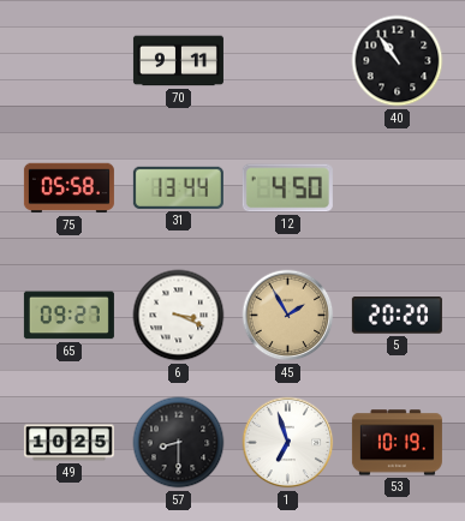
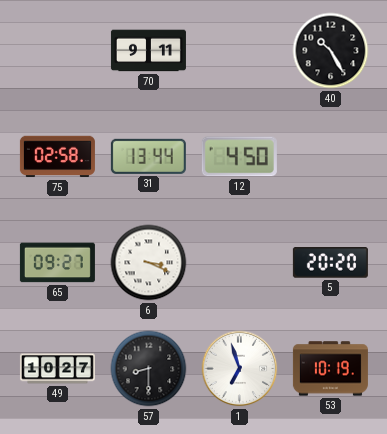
40: 10:54 -> 10:25 (331, 51)
75: 05:58 -> 02:58 (57, 157)
45: 1:55 -> none (288, 316)
49: 10:25 -> 10:27 (57, 369)
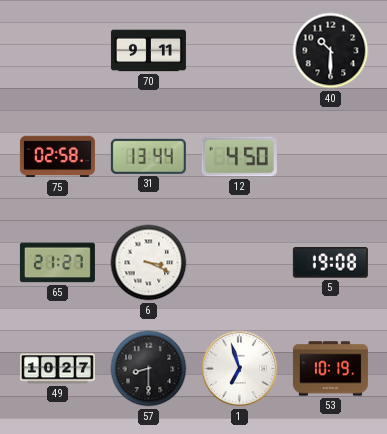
40: 10:25 -> 10:30 (331, 51)
65: 09:27 -> 21:27 (57, 263)
5: 20:20 -> 19:08 (330, 263)
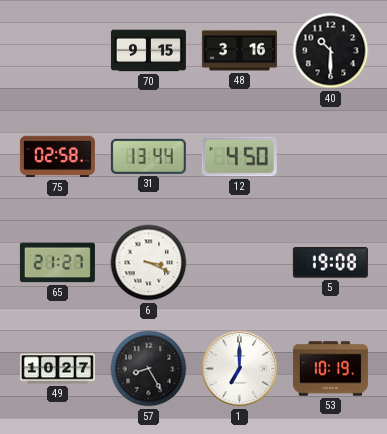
70: 9:11 -> 9:15 (148, 51)
48: none -> 3:16 (239, 51)
57: 8:30 -> 8:25 (149, 369)
1: 6:57 -> 7:00 (240, 369)
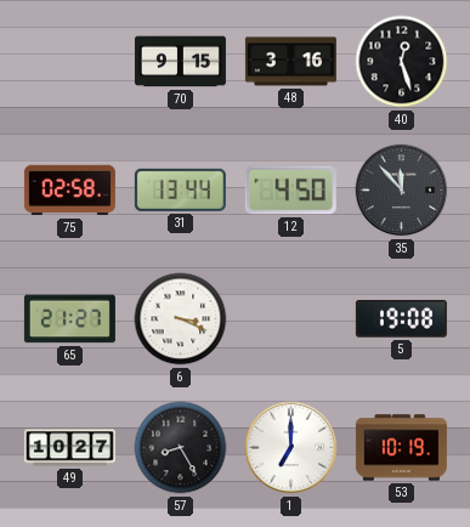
40: 10:30 -> 12:27 (402, 62)
35: none -> 11:53 (402, 191)
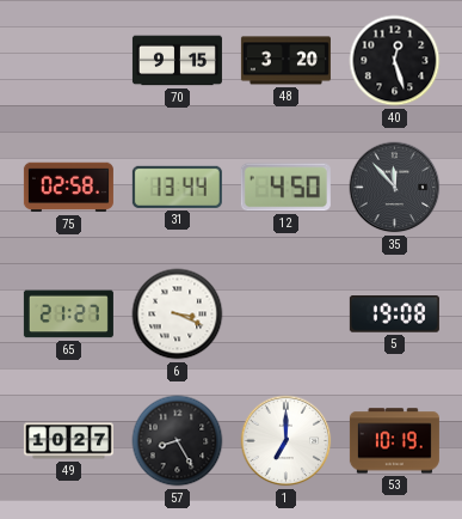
48: 3:16 -> 3:20 (285, 61)
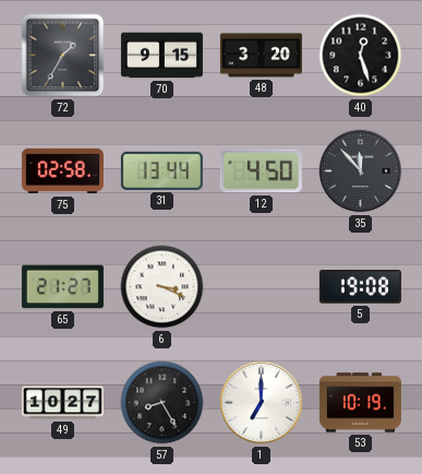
72: none -> 1:35 (63, 56)
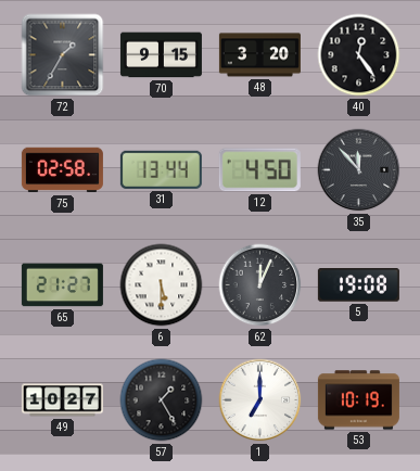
40: 12:27 -> 12:24 (359, 55)
6: 3:19 -> 5:30 (162, 285)
62: none -> 12:04 (260, 285)
57: 8:25 -> 1:25 (162, 400)
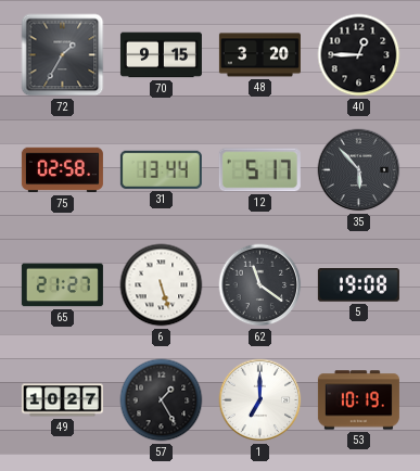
40: 12:24 -> 12:45 (359, 55)
12: 4:50 -> 5:17 (259, 170)
35: 11:53 -> 5:53 (359, 170)
6: 5:30 -> 5:27 (162, 285)
62: 12:04 -> 11:21 (260, 285)
